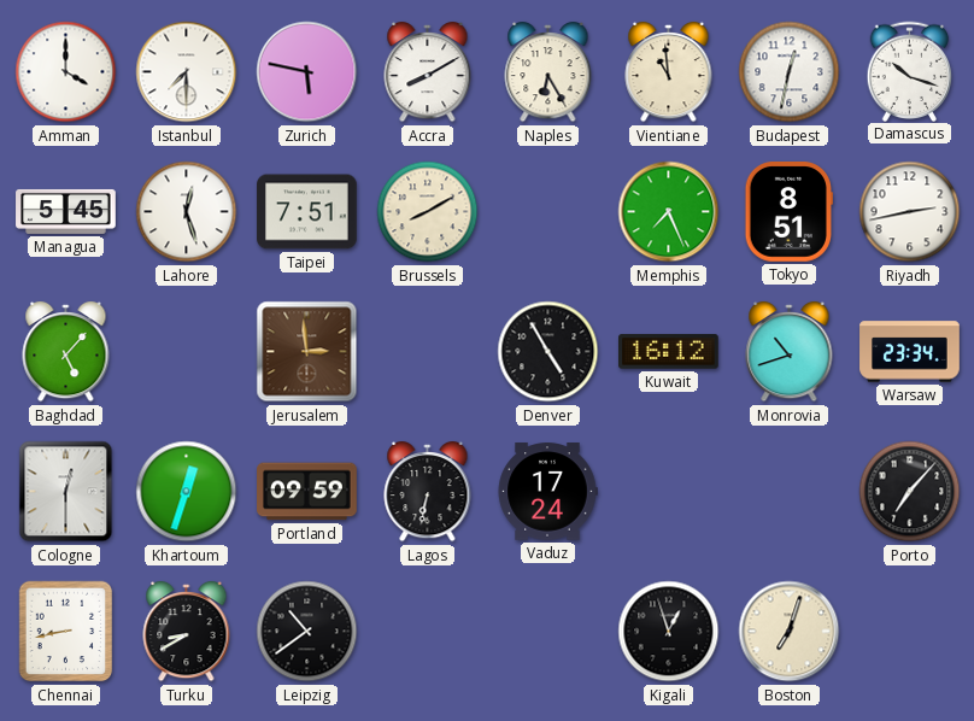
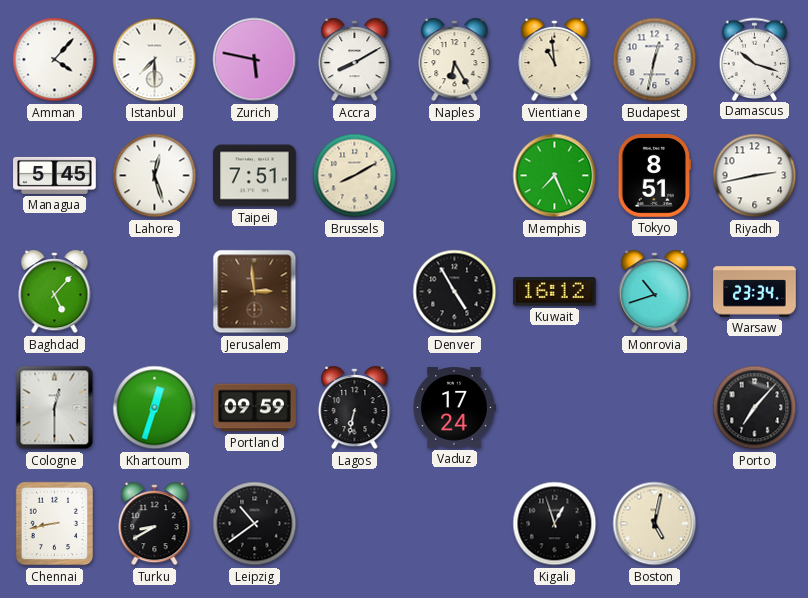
Amman: 4:00 -> 4:07 (55, 60)
Boston: 7:03 -> 5:02 (655, 524)
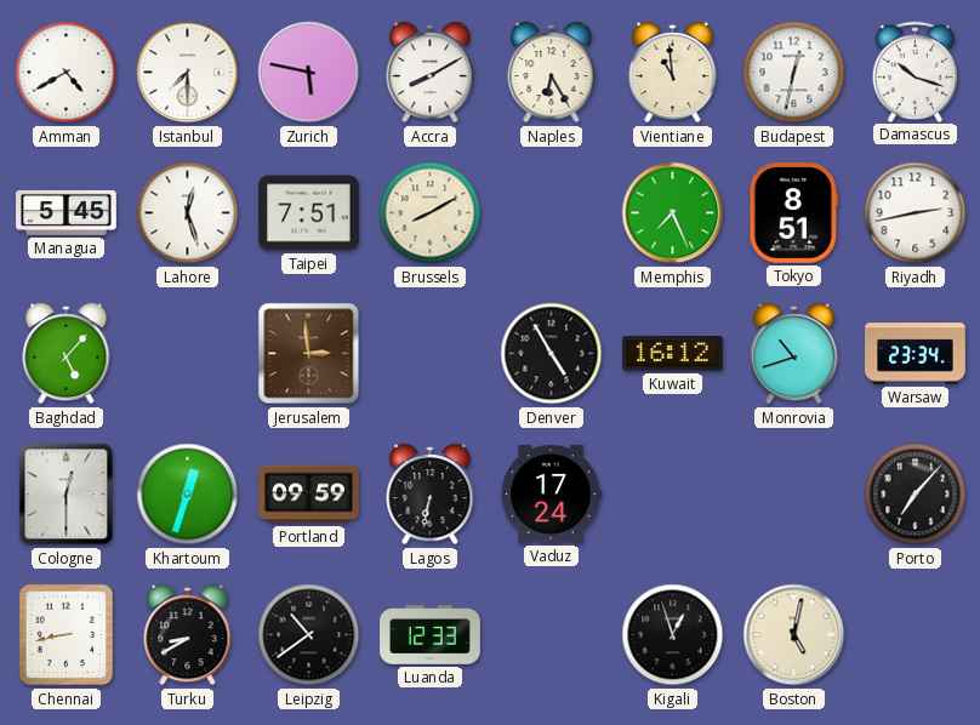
Amman: 4:07 -> 4:40 (67, 73)
Luanda: none -> 12:33 (431, 635)
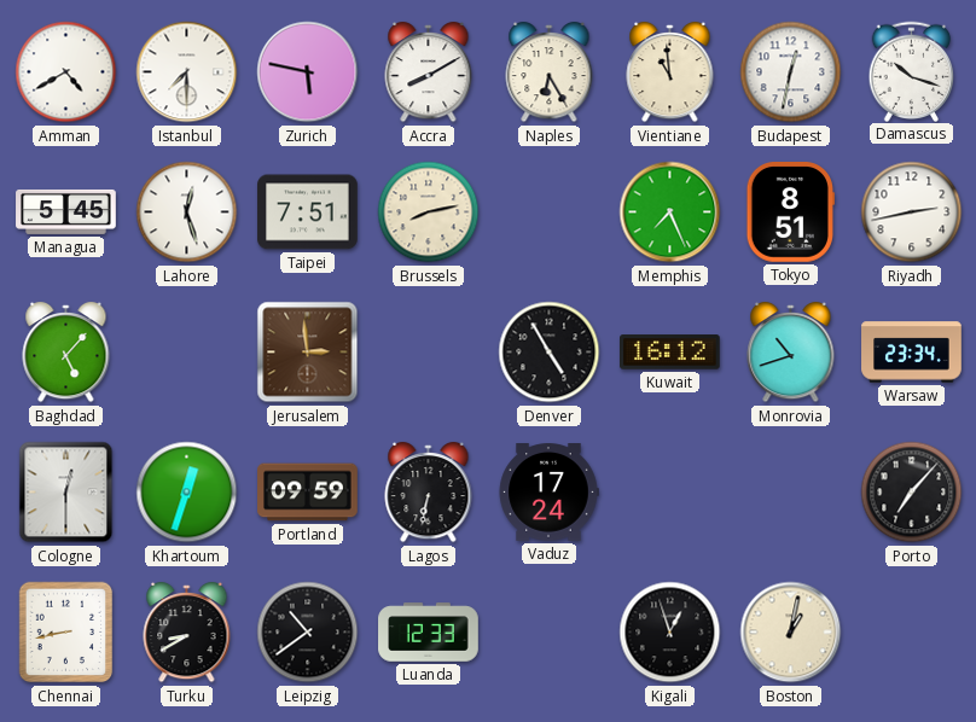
Brussels: 8:10 -> 8:13 (429, 212)
Boston: 5:02 -> 1:02 (791, 633)
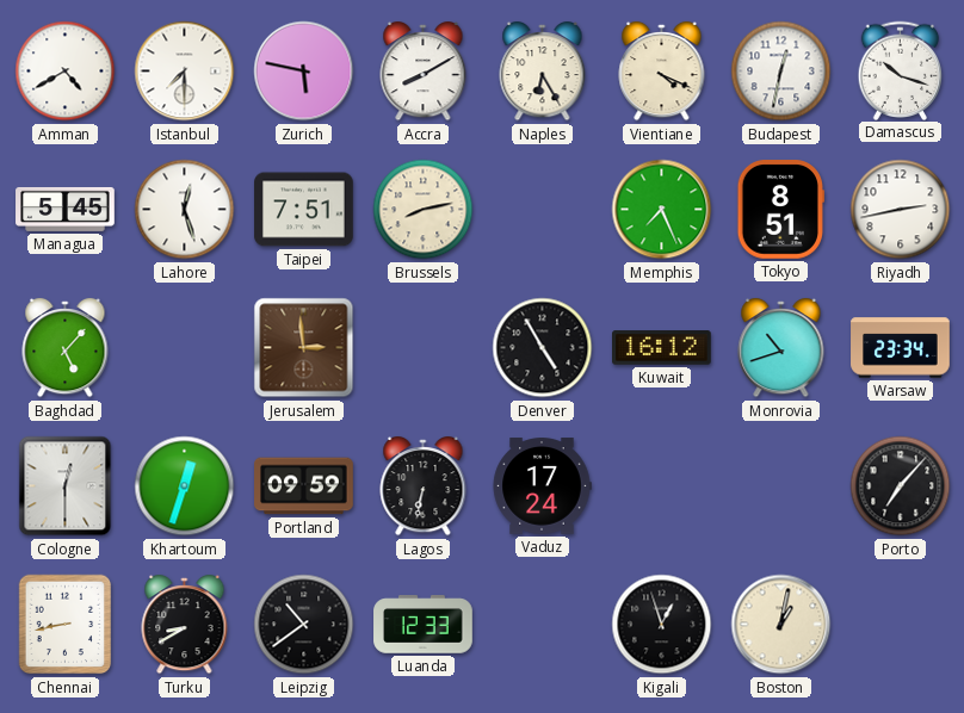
Vientiane: 10:59 -> 4:19 (662, 72)
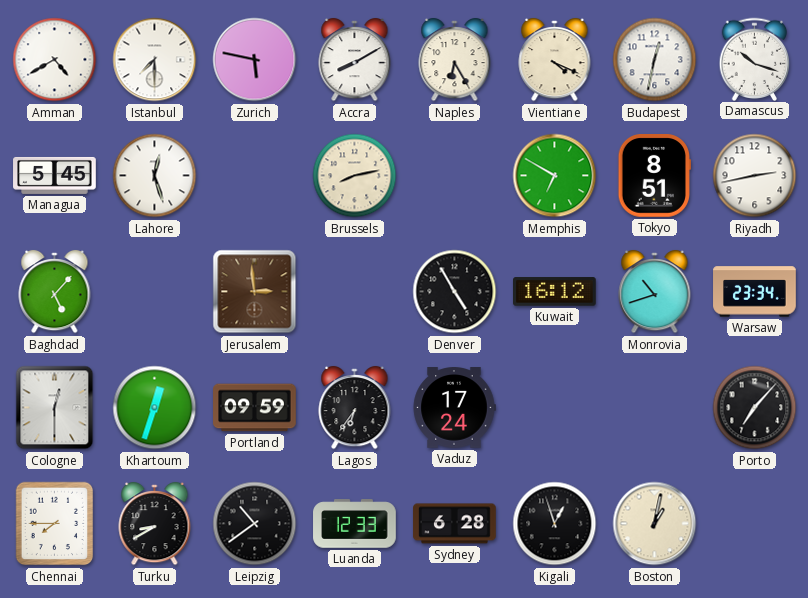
Taipei: 7:51 -> none (304, 210)
Memphis: 7:26 -> 6:50 (555, 176)
Lagos: 6:32 -> 6:36 (355, 408)
Chennai: 8:43 -> 7:45 (55, 524)
Sydney: none -> 6:28 (455, 524)
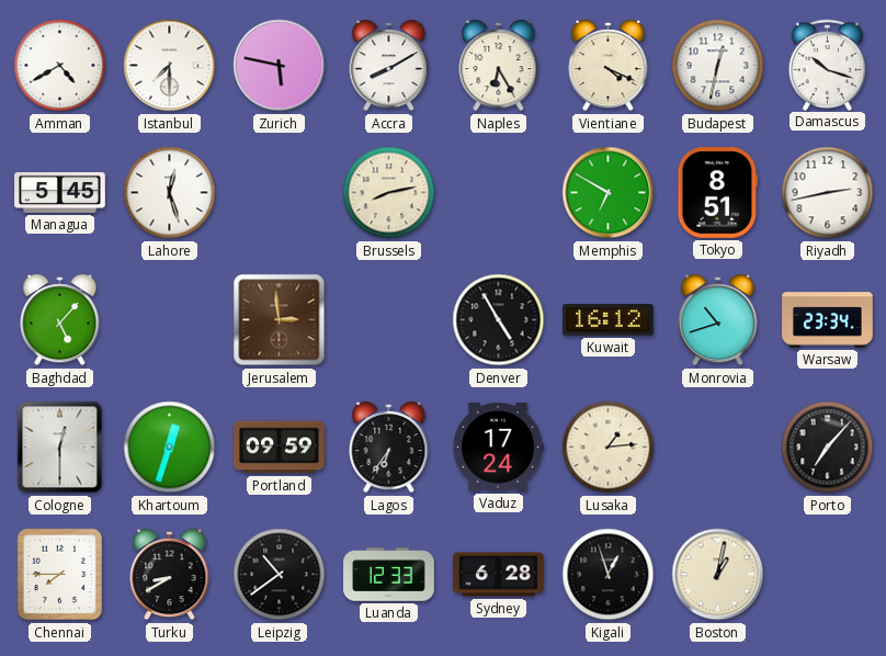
Lusaka: none -> 1:14 (609, 448)
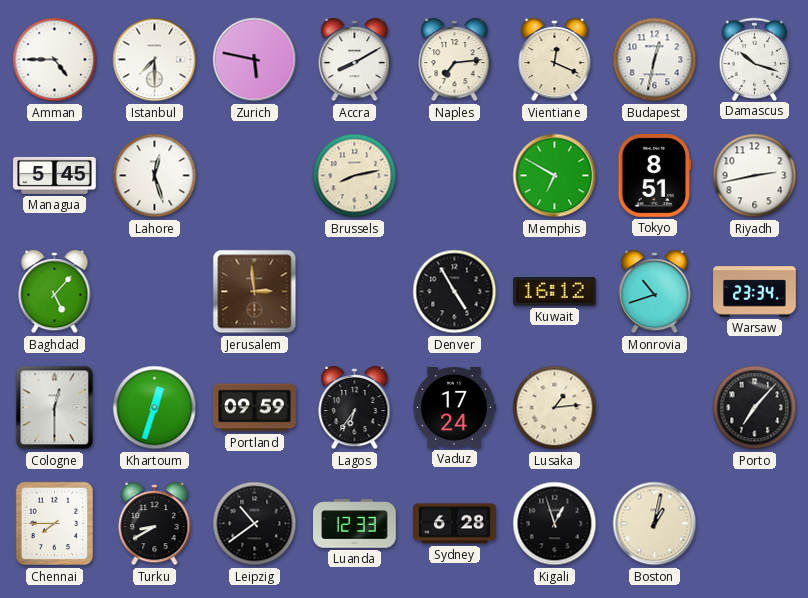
Amman: 4:40 -> 4:45 (55, 60)
Naples: 6:25 -> 7:14 (455, 60)
Vientiane: 4:19 -> 12:19 (555, 60)
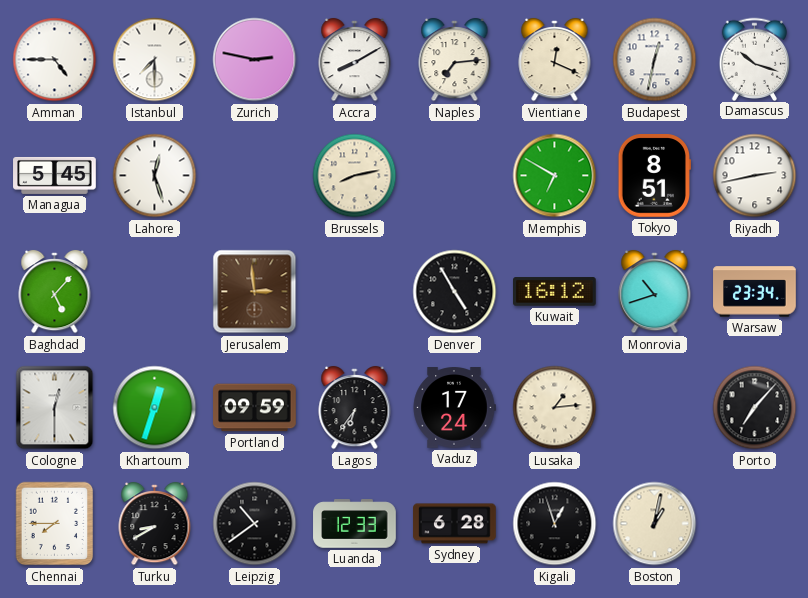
Zurich: 5:47 -> 2:47 (255, 60)
